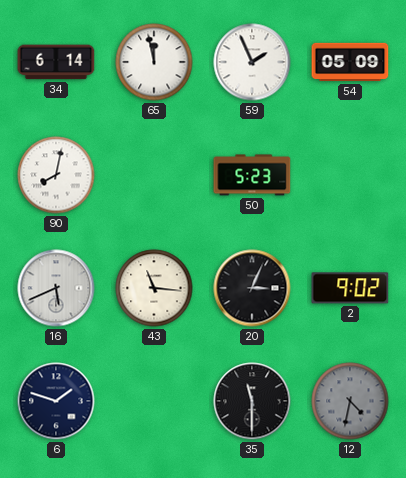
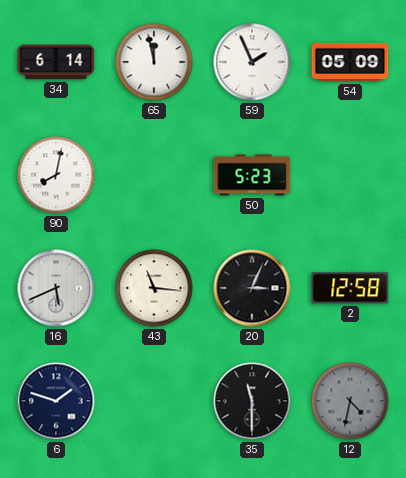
2: 9:02 -> 12:58 (350, 288)
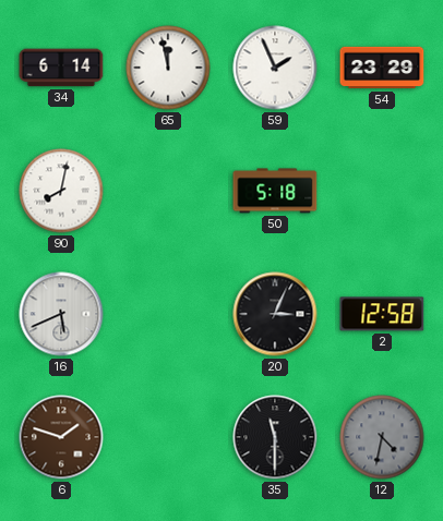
54: 05:09 -> 23:29 (382, 68)
50: 5:23 -> 5:18 (275, 191)
43: 11:16 -> none (154, 288)
6 dial: navy -> brown (61, 437)
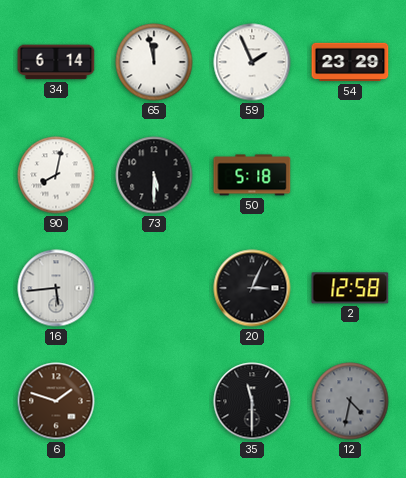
73: none -> 5:30 (154, 175)
16: 5:41 -> 5:44 (56, 288)
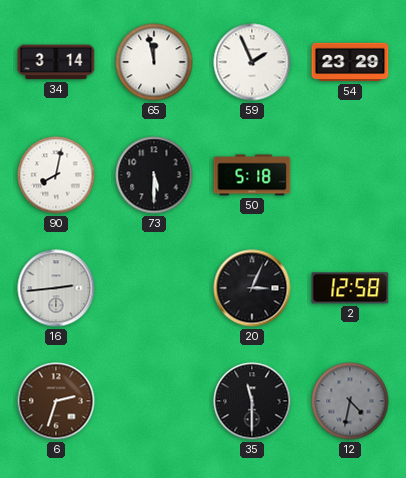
34: 6:14 -> 3:14 (56, 62)
16: 5:44 -> 2:44 (56, 288)
6: 1:48 -> 2:33 (56, 401)
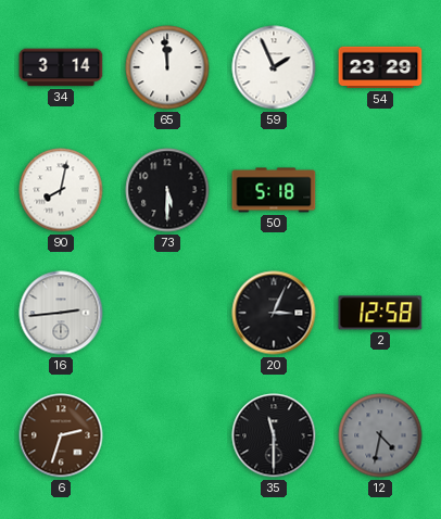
65: 11:58 -> 11:59 (167, 67)
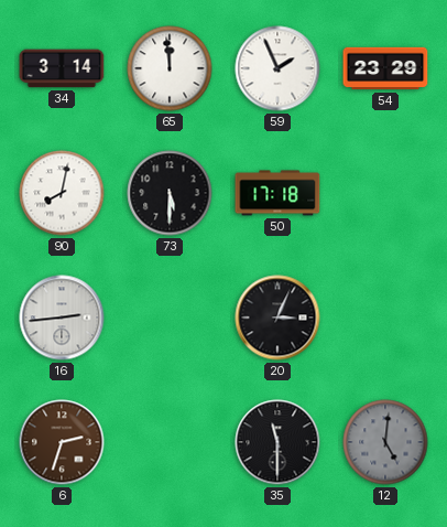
50: 5:18 -> 17:18 (277, 193)
2: 12:58 -> none (380, 313)
12: 4:32 -> 5:01 (385, 442)
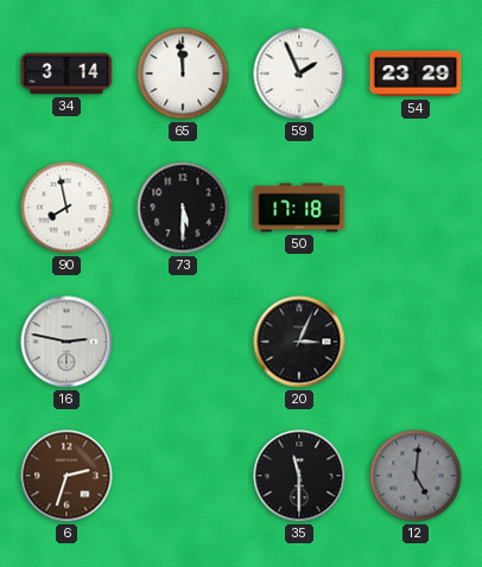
90: 8:02 -> 7:58 (66, 208)
16: 2:44 -> 2:47 (66, 342)
